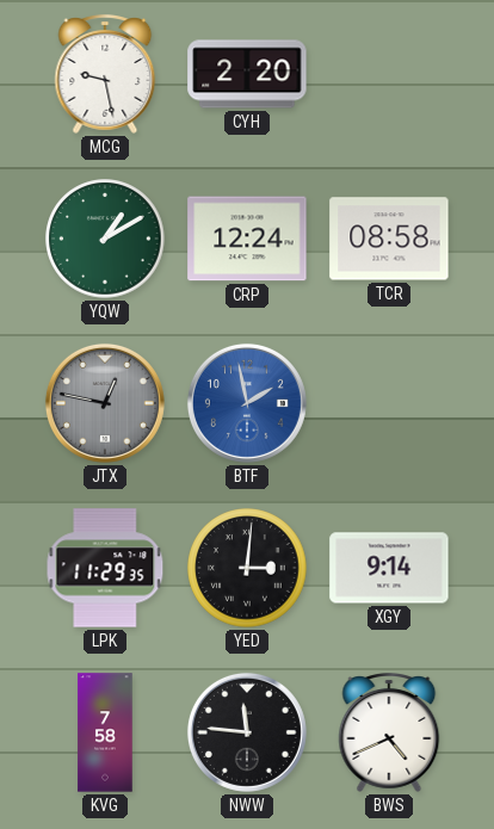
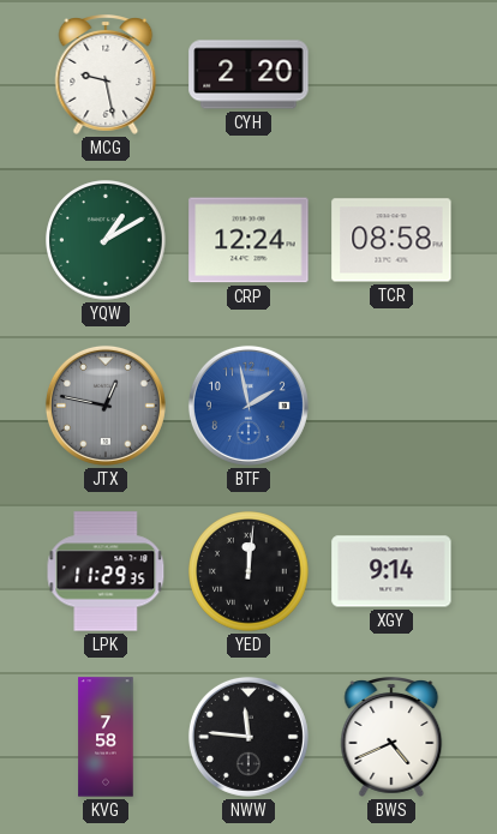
YED: 3:01 -> 12:01 (248, 571)
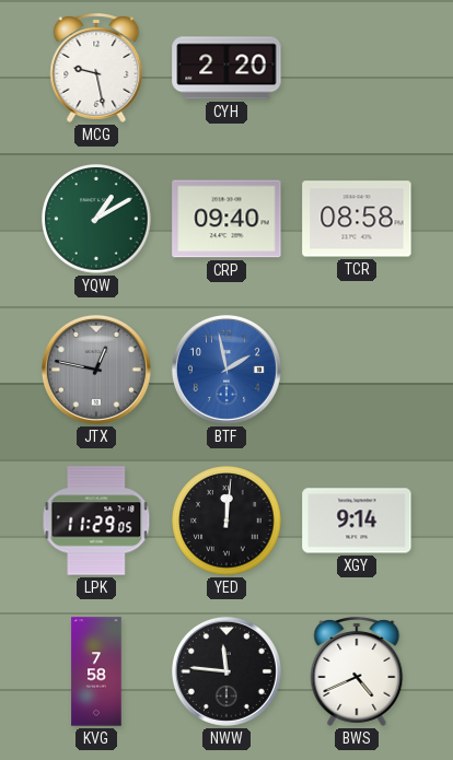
CRP: 12:24 -> 09:40 (226, 219)
LPK: 11:29:35 -> 11:29:05 (96, 521)
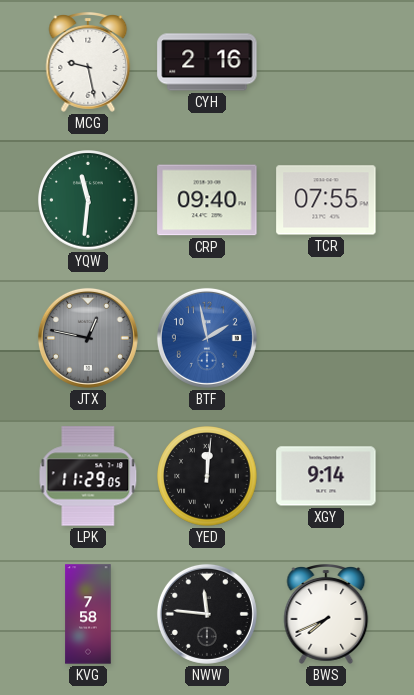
CYH: 2:20 -> 2:16 (207, 62)
YQW: 1:10 -> 11:31 (88, 200)
TCR: 08:58 -> 07:55 (326, 200)
BWS: 4:41 -> 7:41 (326, 615)
